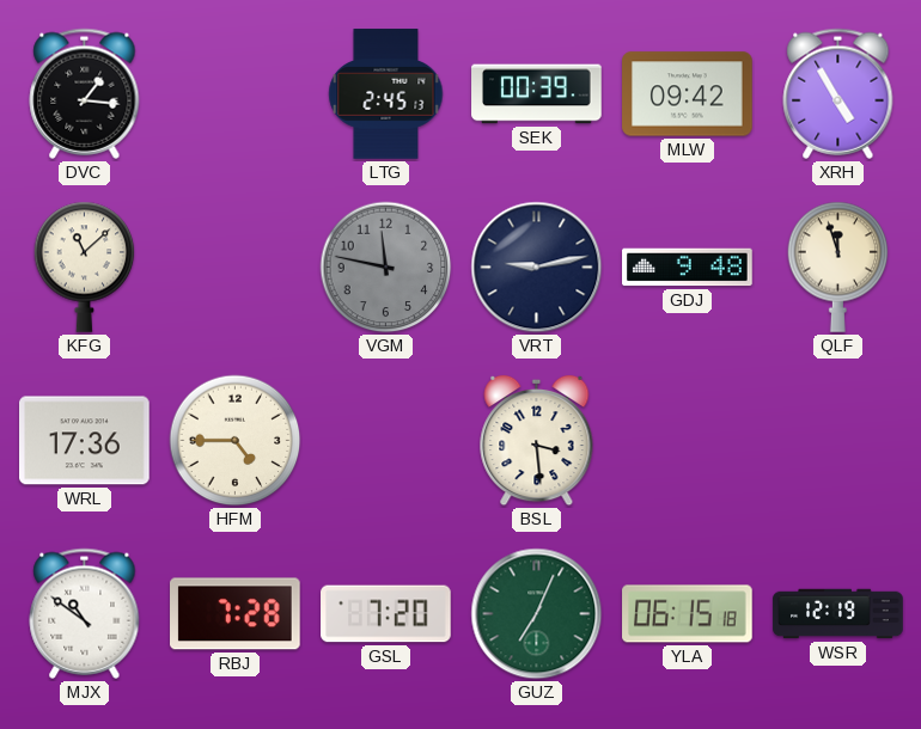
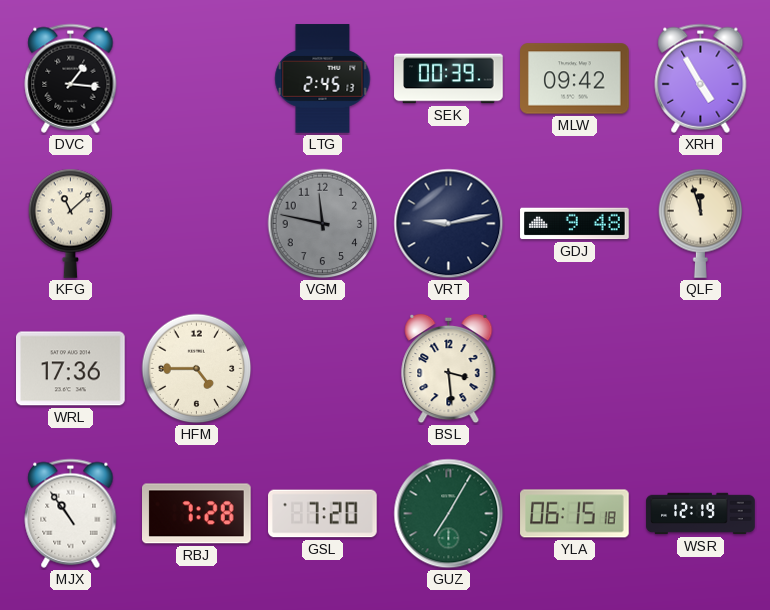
MJX: 10:51 -> 10:54 (71, 513)
GUZ: 7:04 -> 7:05 (449, 514)
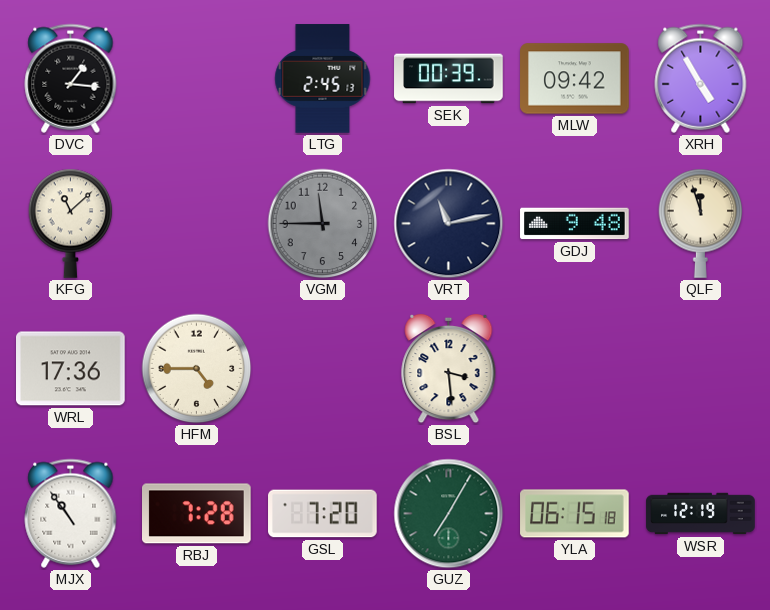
VGM: 11:47 -> 11:45 (323, 224)
VRT: 9:13 -> 11:13 (449, 224)
